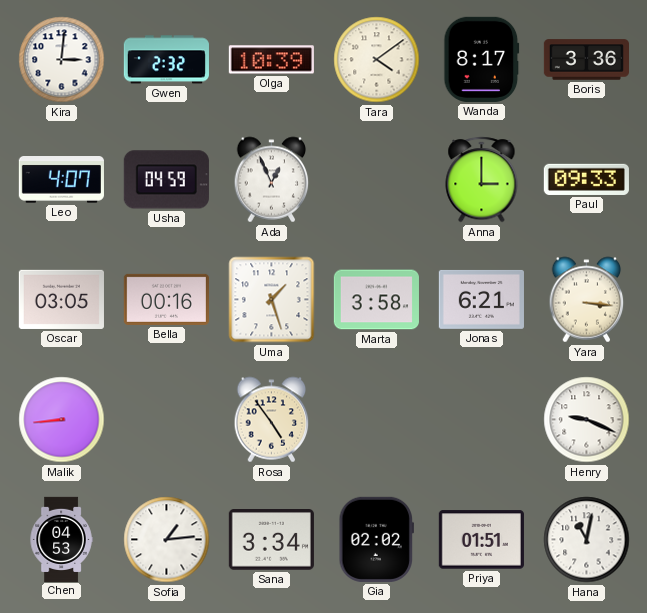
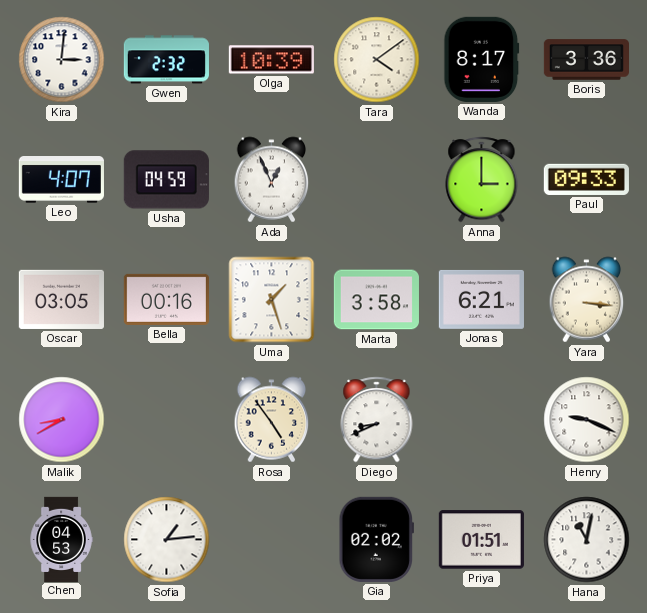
Malik: 8:44 -> 8:40 (62, 420)
Diego: none -> 8:41 (377, 420)
Sana: 3:34 -> none (271, 540)
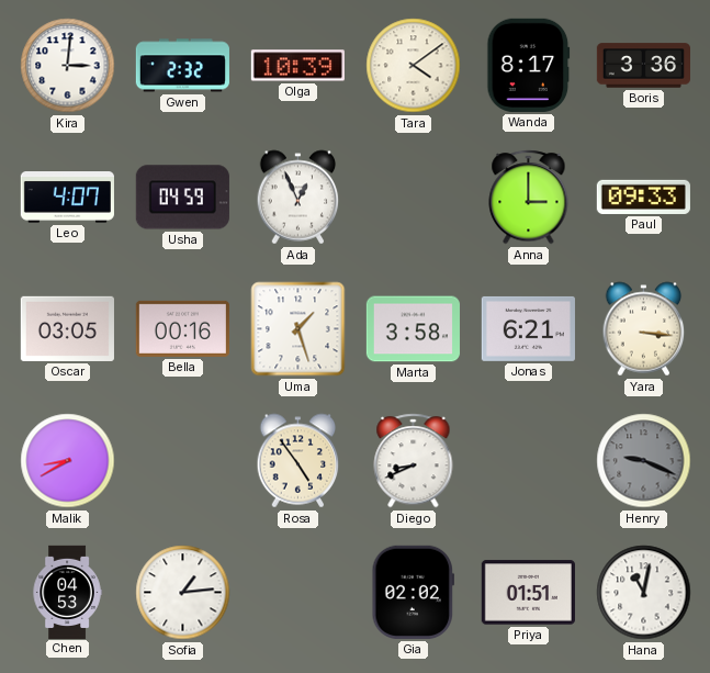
Henry dial: white -> grey (644, 461)
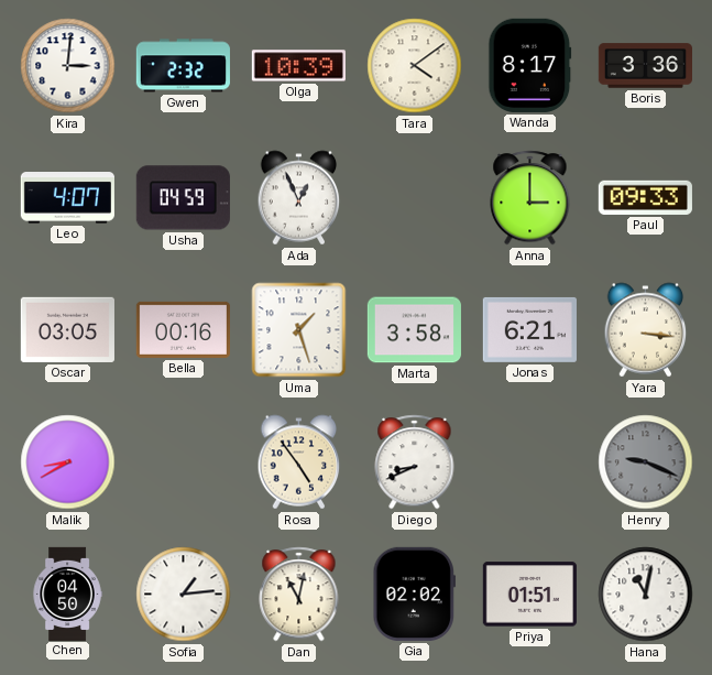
Chen: 04:53 -> 04:50 (67, 594)
Dan: none -> 11:02 (299, 595)
